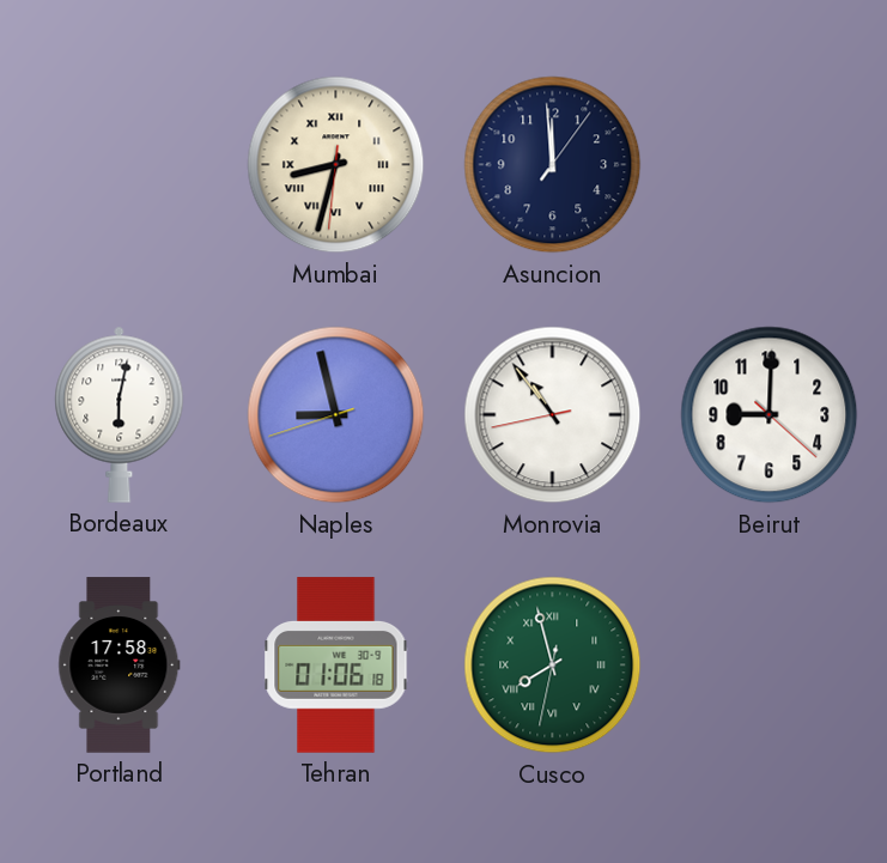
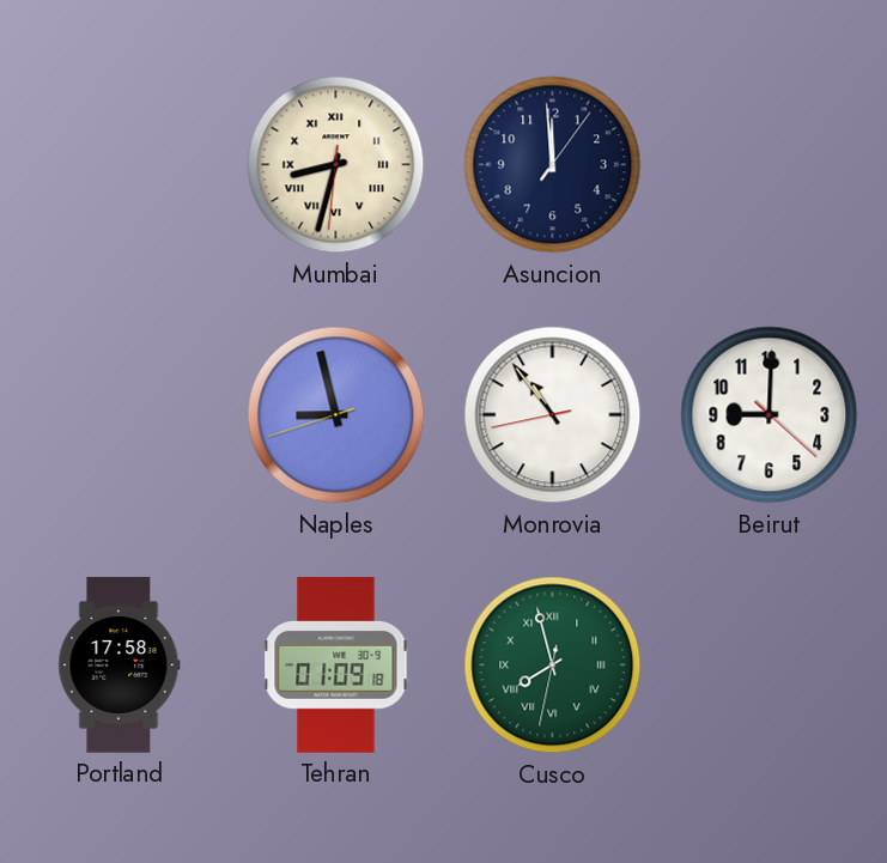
Bordeaux: 6:02 -> none (120, 414)
Tehran: 01:06 -> 01:09 (336, 666)
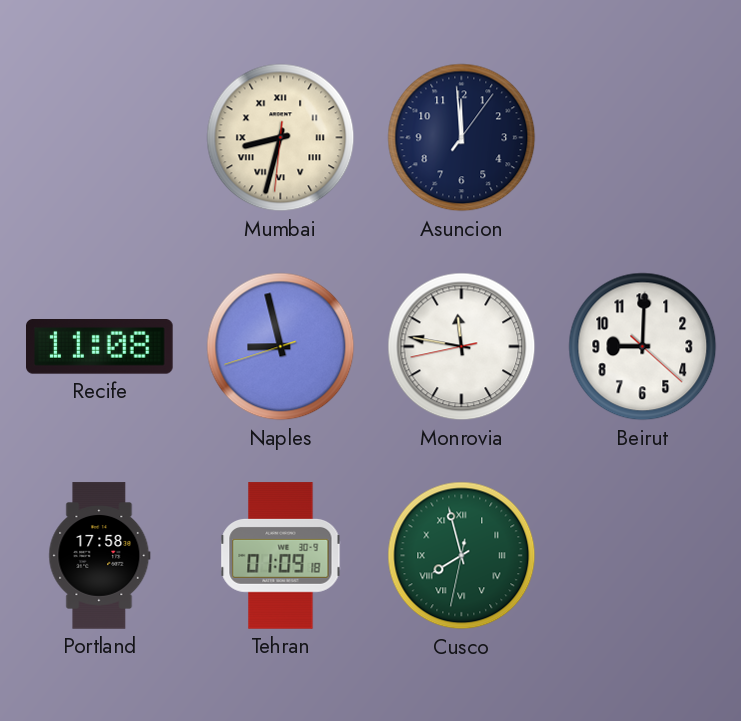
Recife: none -> 11:08 (100, 347)
Monrovia: 10:53 -> 11:46 (462, 347)
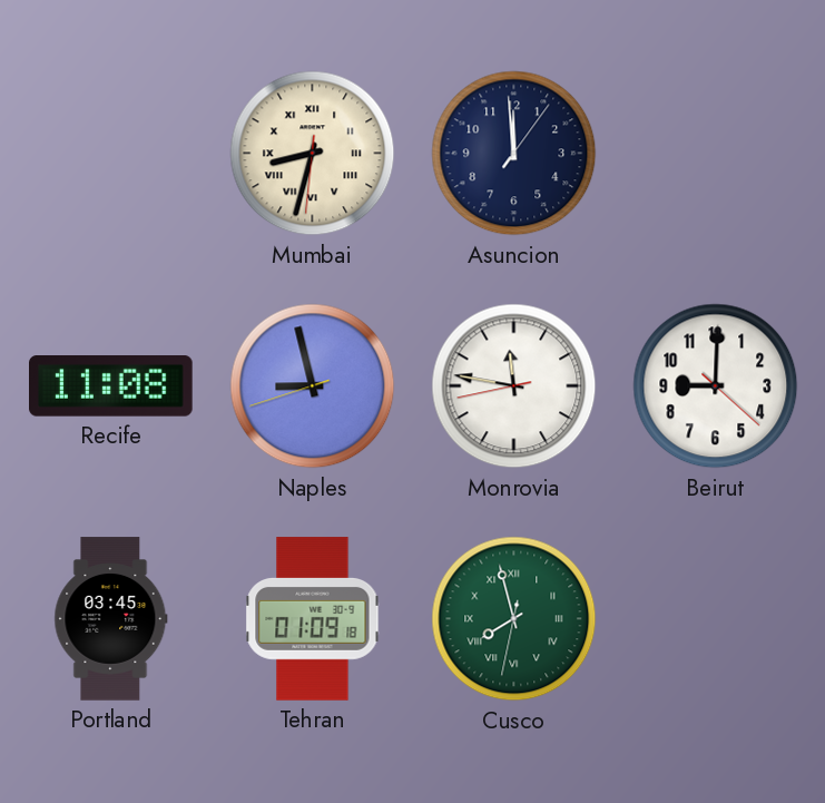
Portland: 17:58 -> 03:45 (111, 619)
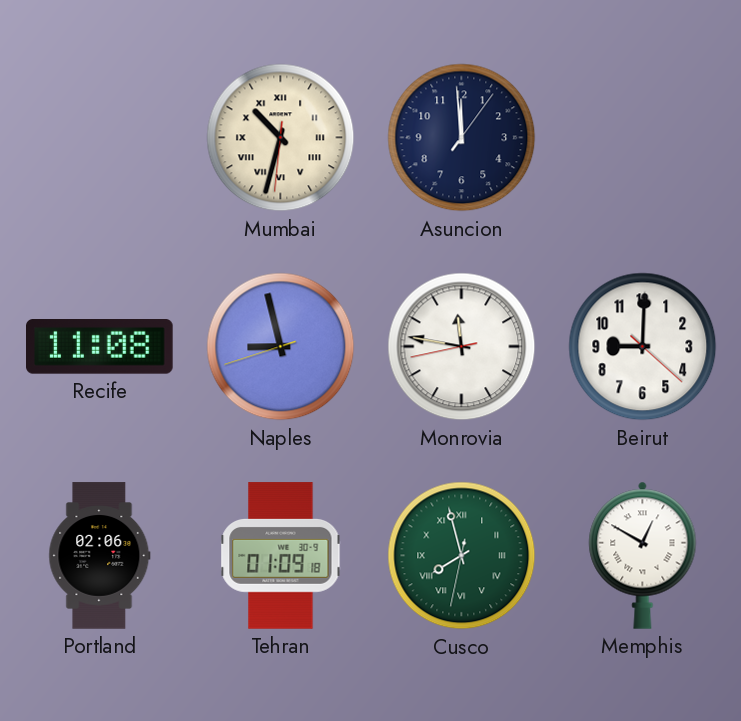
Mumbai: 8:32 -> 10:32 (281, 138)
Portland: 03:45 -> 02:06 (100, 556)
Memphis: none -> 12:50 (643, 555)
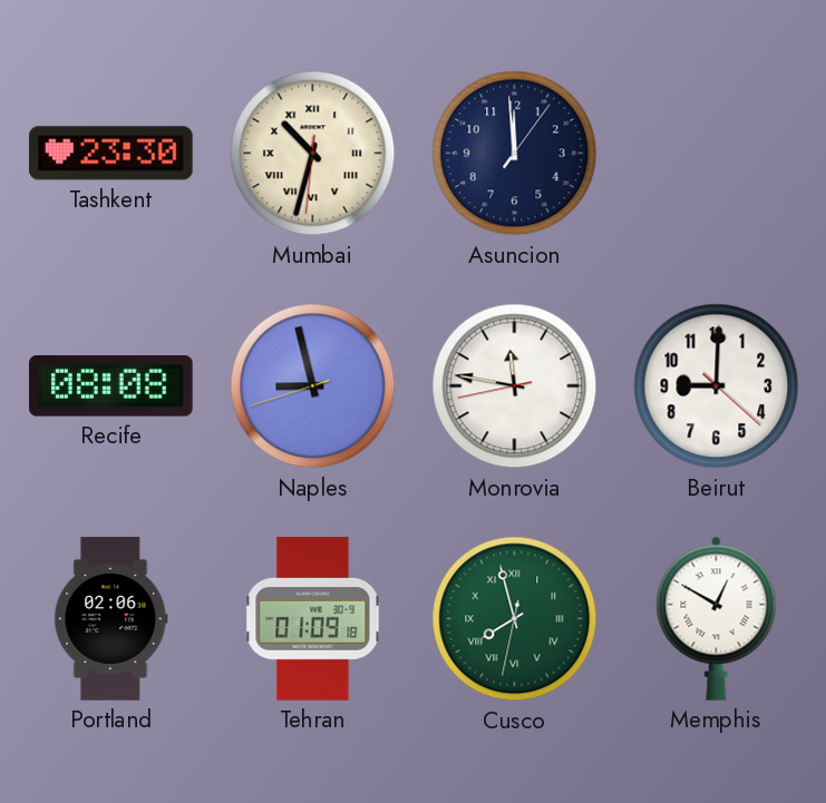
Tashkent: none -> 23:30 (111, 154)
Recife: 11:08 -> 08:08 (111, 386)
